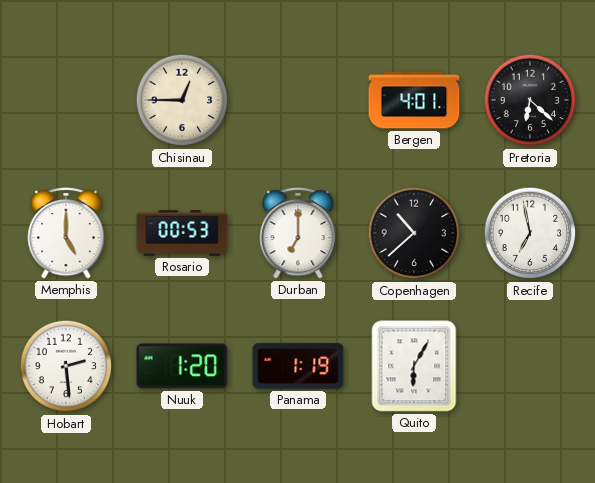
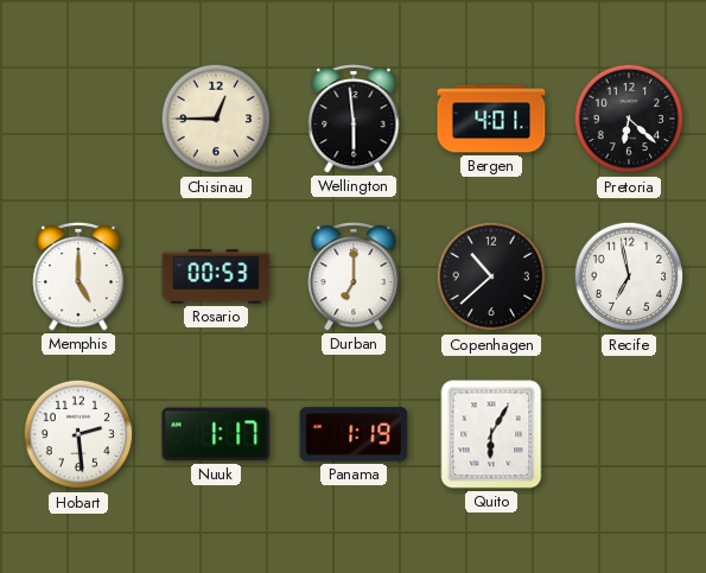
Wellington: none -> 5:59 (354, 119)
Nuuk: 1:20 -> 1:17 (216, 434)
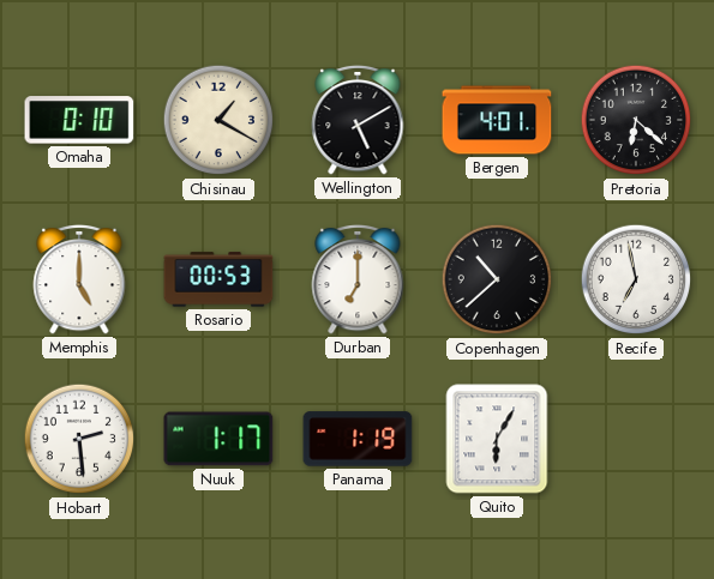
Omaha: none -> 0:10 (79, 120)
Chisinau: 12:45 -> 1:20 (218, 120)
Wellington: 5:59 -> 5:10 (358, 120)
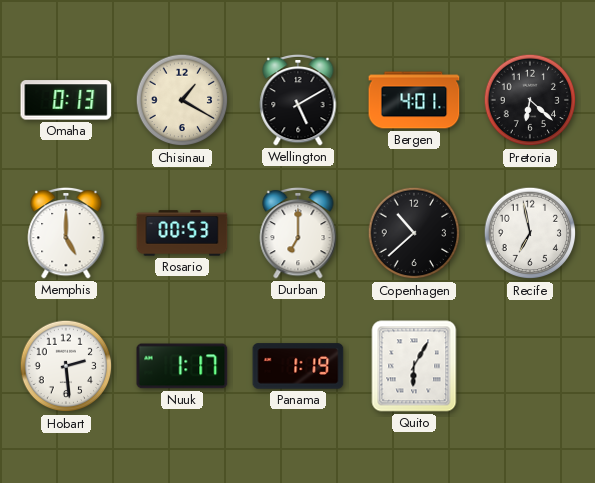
Omaha: 0:10 -> 0:13 (66, 100)
